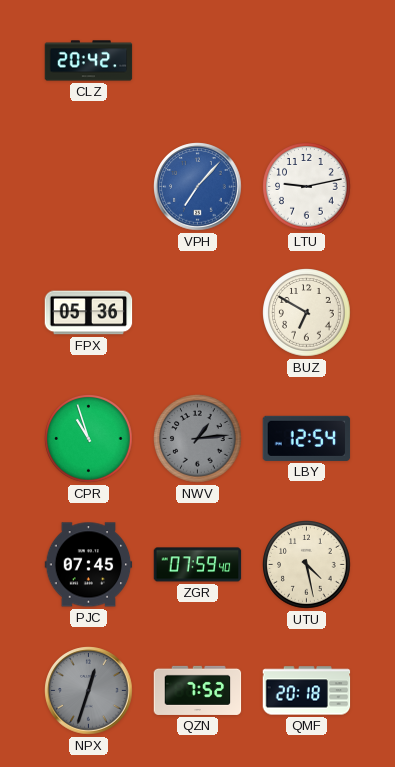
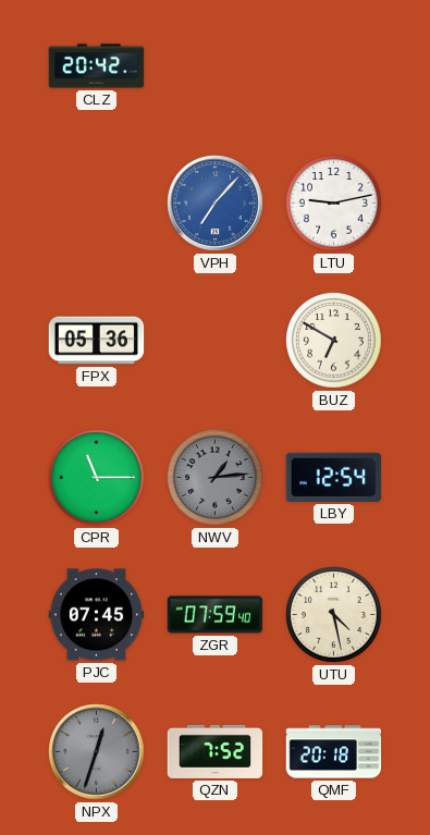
CPR: 10:57 -> 11:15 (97, 478)
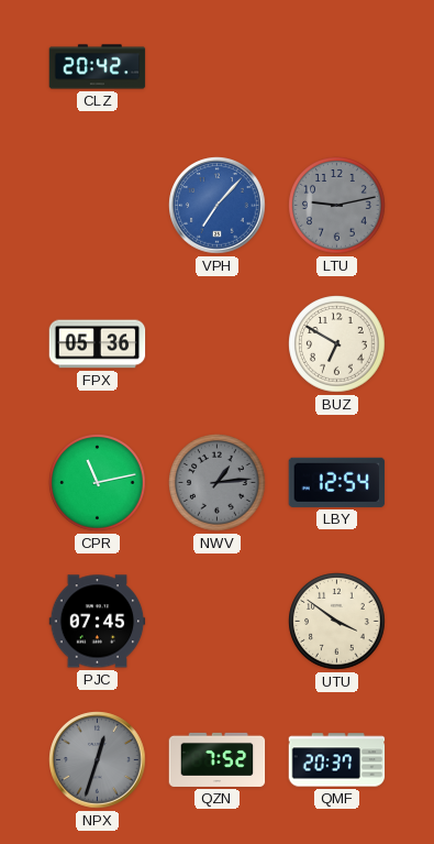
LTU dial: white -> grey (337, 206)
CPR: 11:15 -> 11:13 (98, 483)
ZGR: 07:59 -> none (216, 615)
UTU: 4:28 -> 3:51 (337, 622)
QMF: 20:18 -> 20:37 (337, 760)
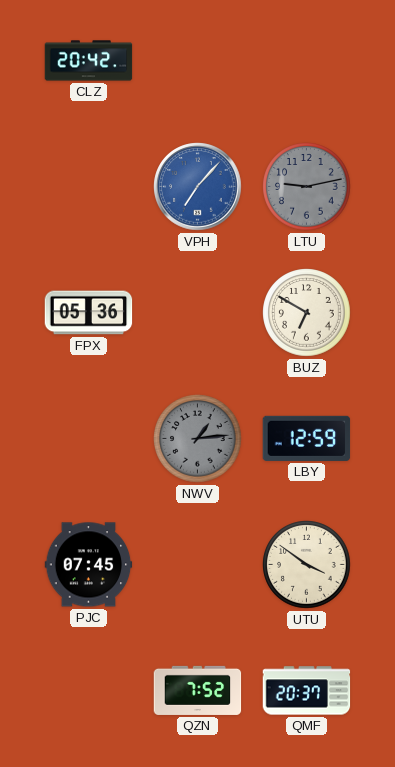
CPR: 11:13 -> none (98, 483)
LBY: 12:54 -> 12:59 (307, 438)
NPX: 12:33 -> none (98, 760)
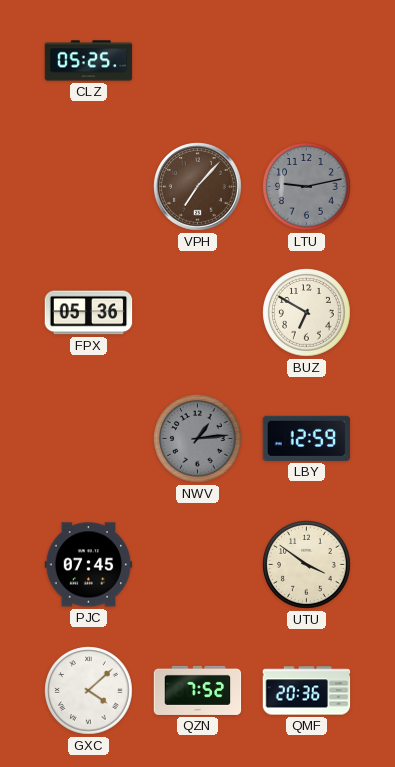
CLZ: 20:42 -> 05:25 (89, 61)
VPH dial: blue -> brown (198, 187)
GXC: none -> 4:08 (89, 691)
QMF: 20:37 -> 20:36 (307, 691)
